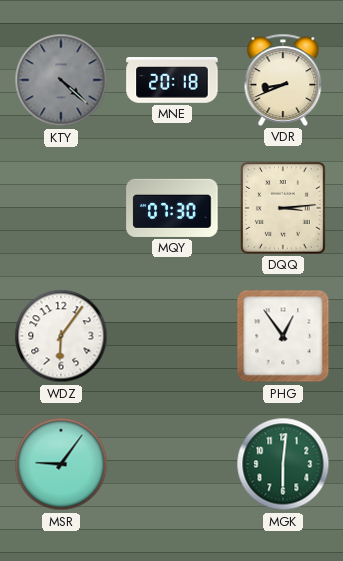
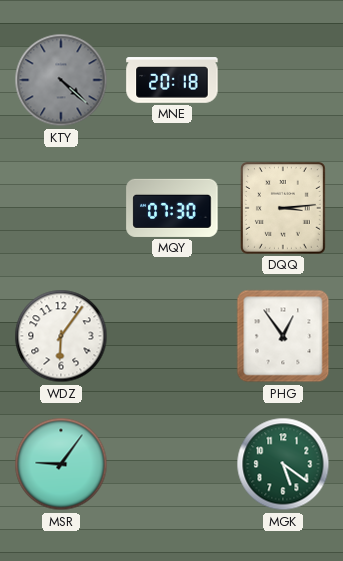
VDR: 8:41 -> none (283, 80)
MGK: 6:01 -> 5:21 (283, 464)
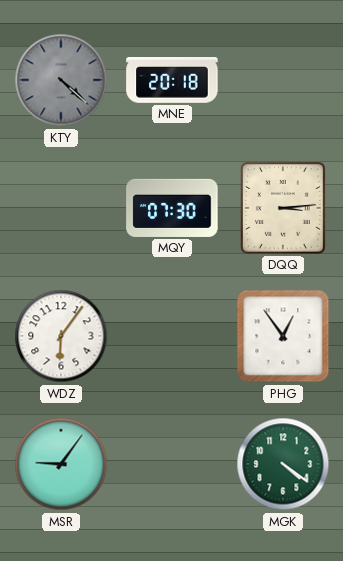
MGK: 5:21 -> 4:21 (283, 464)
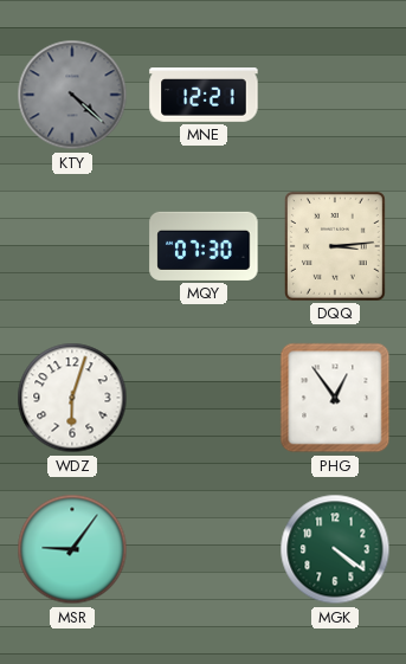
MNE: 20:18 -> 12:21 (204, 95)
WDZ: 6:06 -> 6:03 (72, 398)
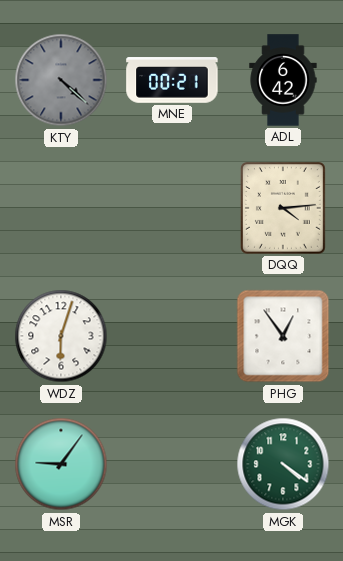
MNE: 12:21 -> 00:21 (172, 80)
ADL: none -> 6:42 (283, 80)
MQY: 07:30 -> none (204, 246)
DQQ: 3:14 -> 4:14 (284, 209)
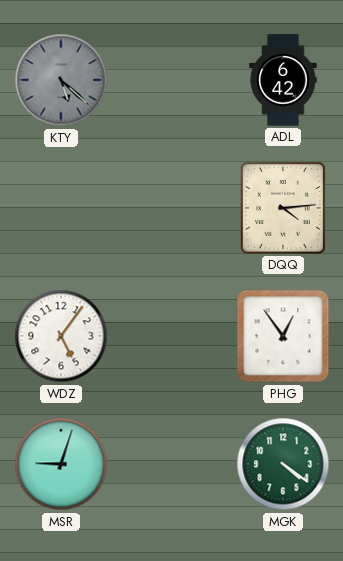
KTY: 4:22 -> 5:22 (61, 80)
MNE: 00:21 -> none (172, 80)
WDZ: 6:03 -> 5:06 (61, 336)
MSR: 9:06 -> 9:03 (61, 464)
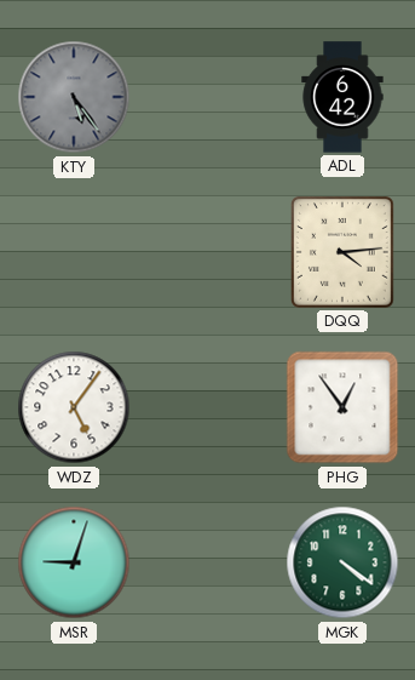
KTY: 5:22 -> 5:24 (74, 97)
